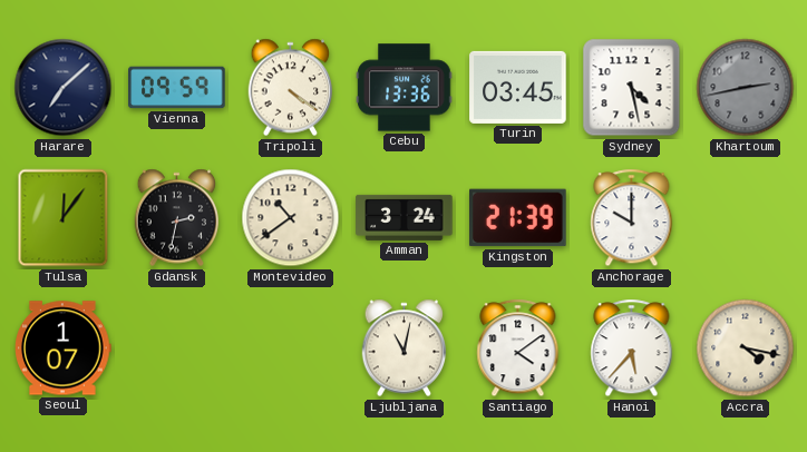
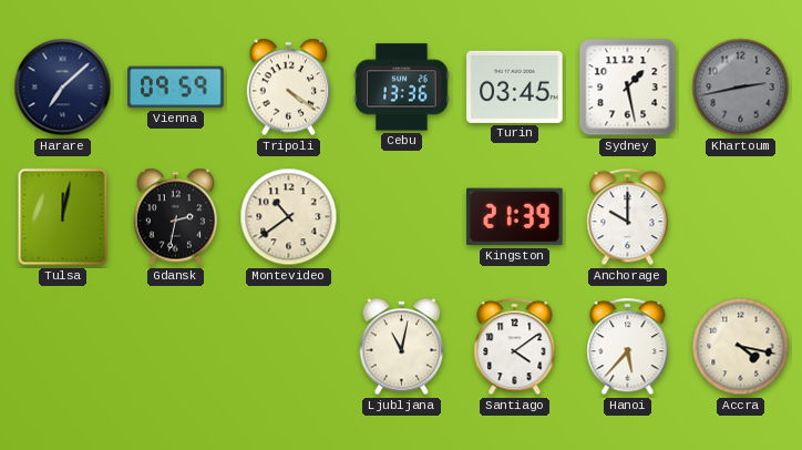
Sydney: 4:28 -> 1:28 (628, 88)
Tulsa: 12:06 -> 12:02 (63, 217)
Amman: 3:24 -> none (405, 217)
Seoul: 1:07 -> none (64, 348)
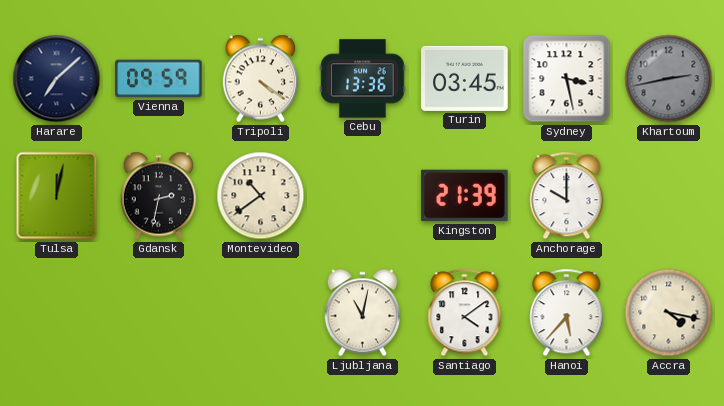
Sydney: 1:28 -> 3:28 (567, 79)
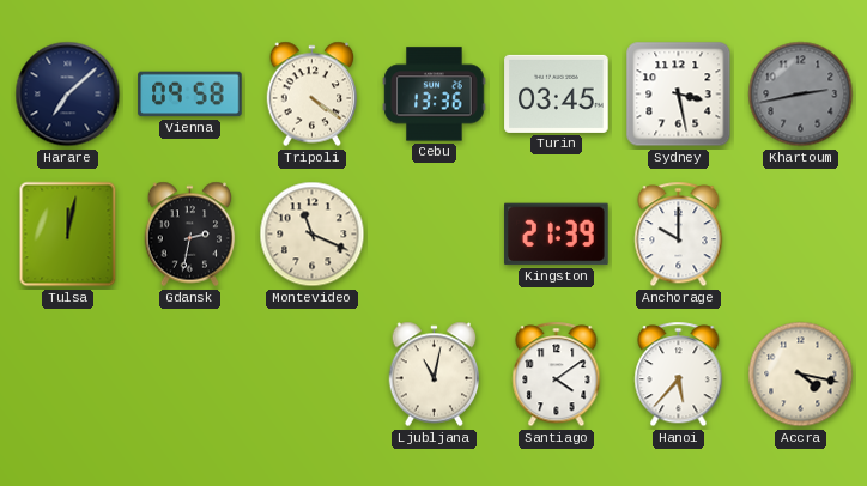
Vienna: 09:59 -> 09:58 (190, 95)
Montevideo: 10:39 -> 11:19 (313, 235)
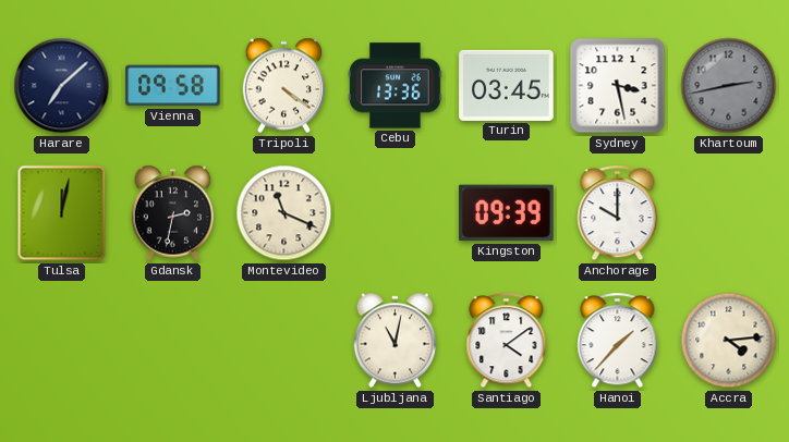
Kingston: 21:39 -> 09:39 (507, 213)
Hanoi: 5:37 -> 1:37 (618, 341)
Accra: 4:17 -> 4:14 (729, 341)
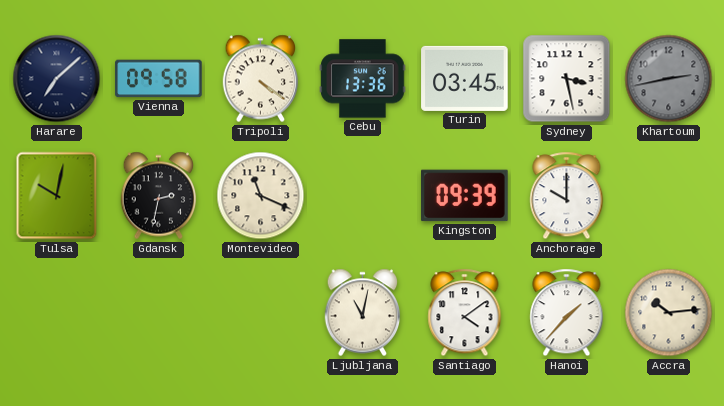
Tulsa: 12:02 -> 10:02 (57, 196)
Accra: 4:14 -> 10:14 (669, 313)
